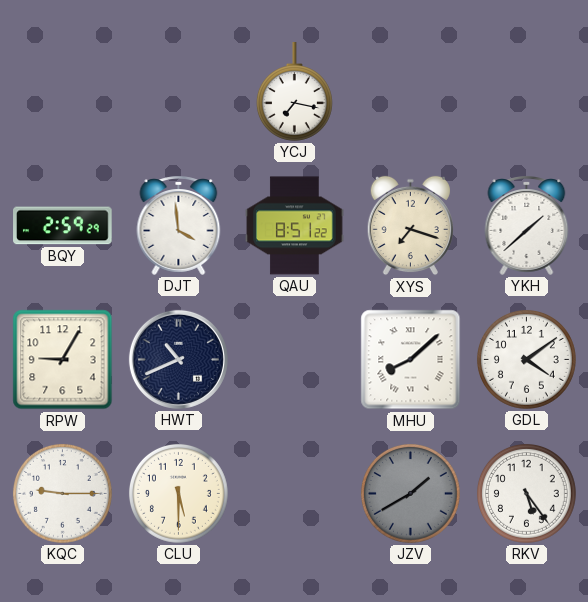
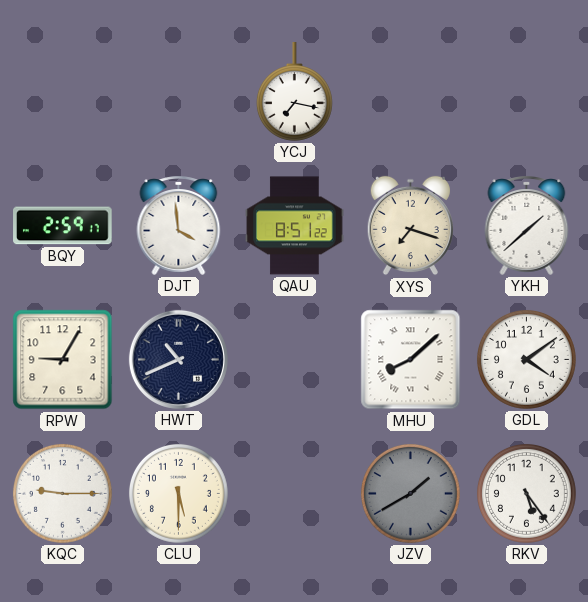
BQY: 2:59:29 -> 2:59:17 (63, 226)
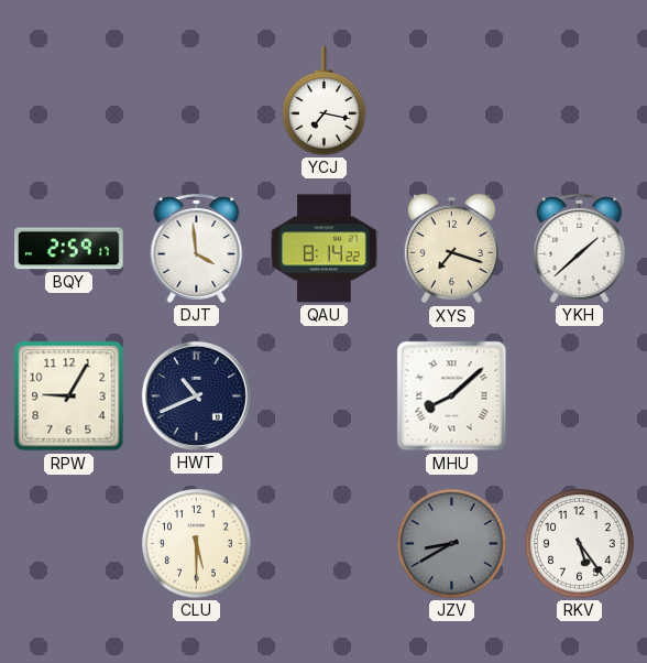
QAU: 8:51 -> 8:14 (325, 249)
GDL: 4:09 -> none (526, 359)
KQC: 9:15 -> none (62, 493)
JZV: 1:40 -> 8:40 (451, 543)
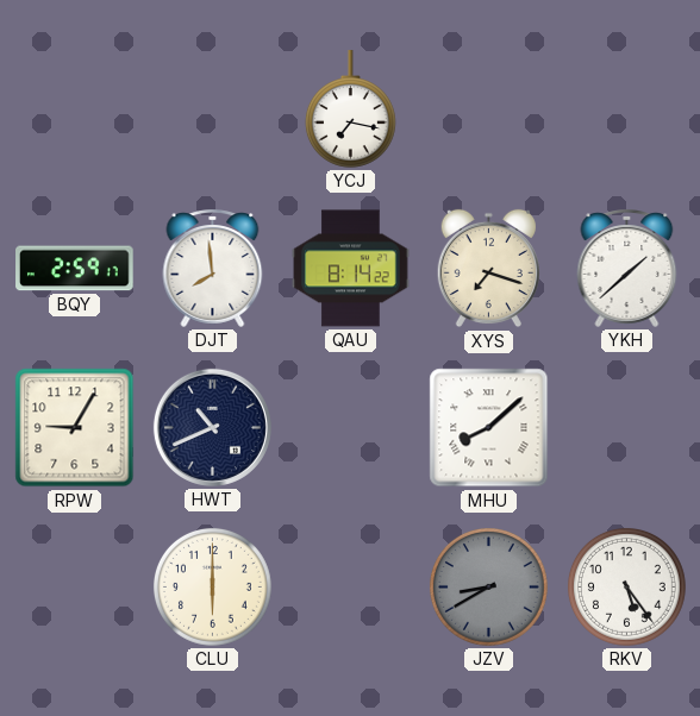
DJT: 3:59 -> 7:59 (213, 268)
CLU: 5:30 -> 6:00 (212, 586)
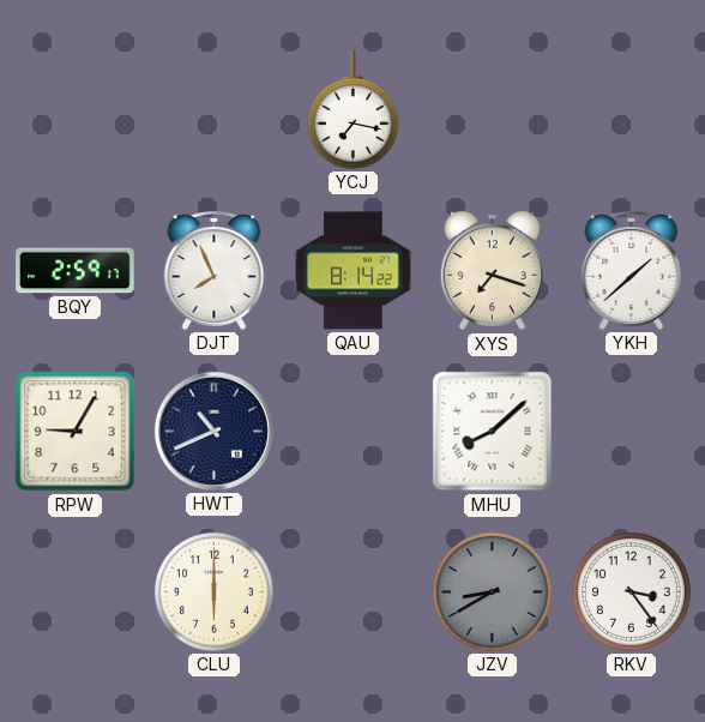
DJT: 7:59 -> 7:56 (215, 270)
RKV: 5:24 -> 3:24 (631, 591)
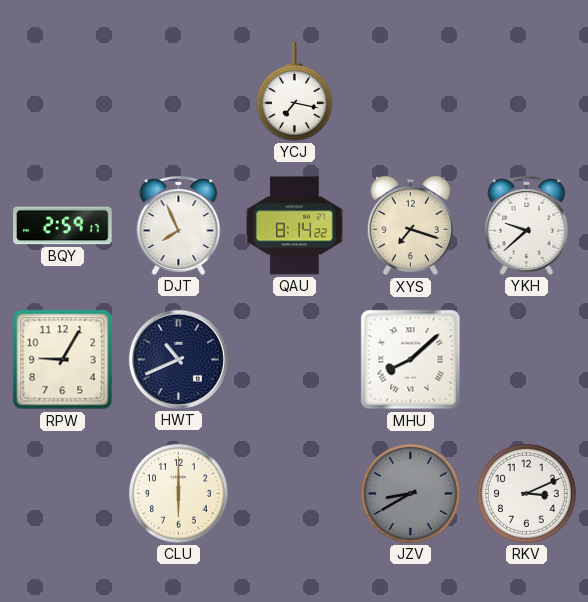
YKH: 1:38 -> 9:38 (527, 225)
RKV: 3:24 -> 3:11 (526, 493)
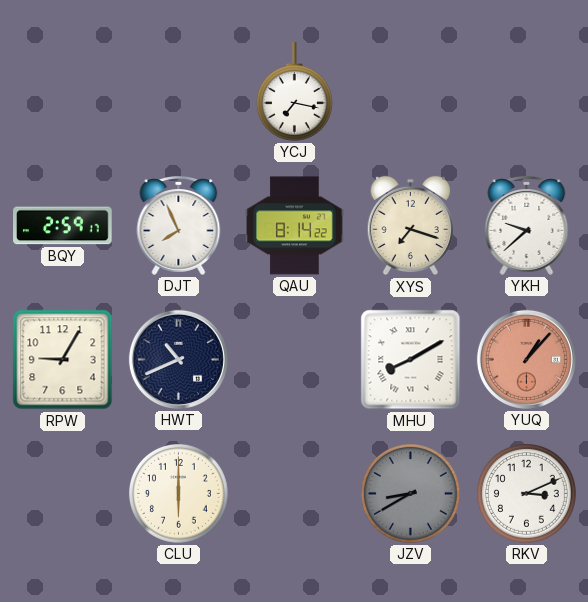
MHU: 8:08 -> 8:10 (411, 360)
YUQ: none -> 1:07 (526, 359)
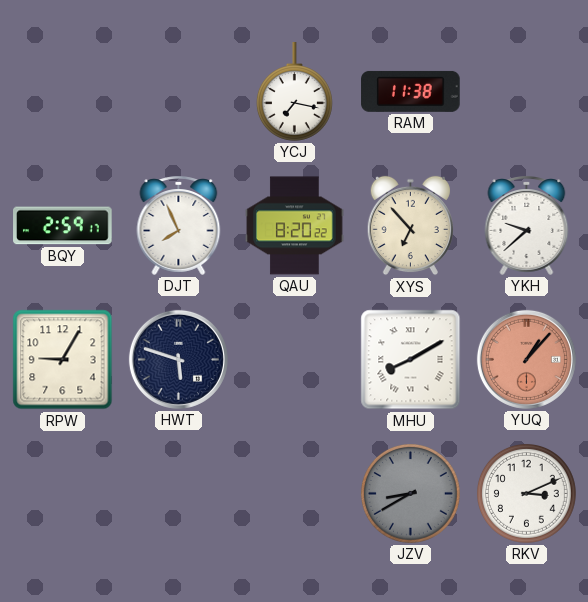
RAM: none -> 11:38 (411, 91)
QAU: 8:14 -> 8:20 (295, 226)
XYS: 7:18 -> 6:53 (410, 226)
HWT: 10:41 -> 5:48 (178, 359)
CLU: 6:00 -> none (178, 493)
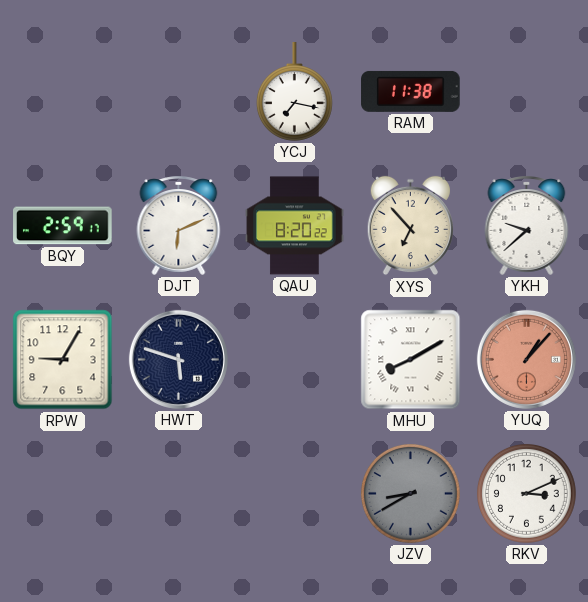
DJT: 7:56 -> 6:11 (179, 225)
